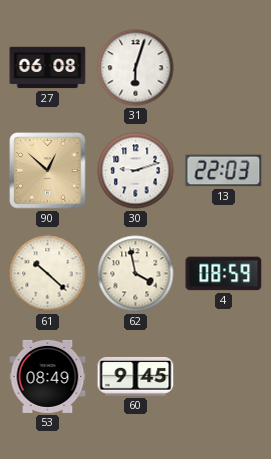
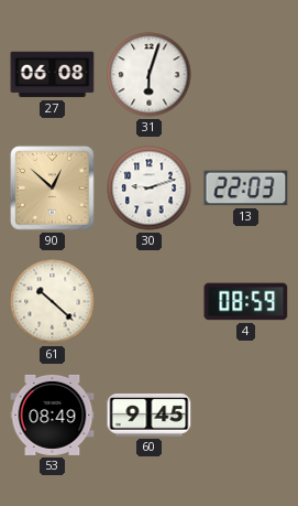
62: 3:58 -> none (136, 274)
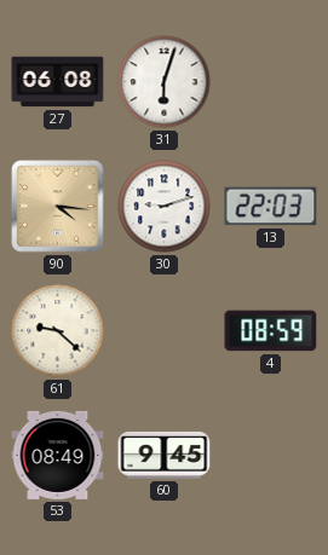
90: 12:52 -> 4:16 (58, 207)
61: 10:22 -> 9:22 (58, 331)
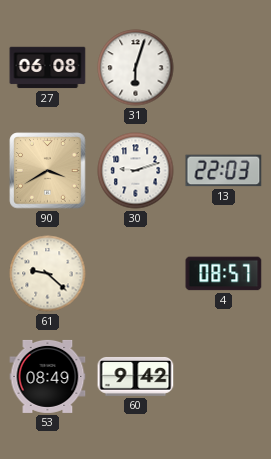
90: 4:16 -> 3:40 (48, 171)
4: 08:59 -> 08:57 (224, 274)
60: 9:45 -> 9:42 (136, 376)
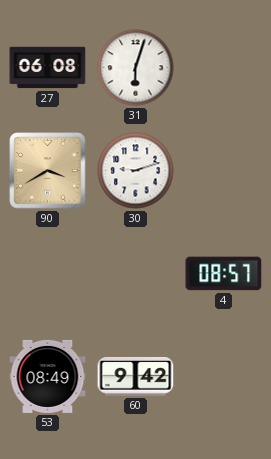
13: 22:03 -> none (224, 171)
61: 9:22 -> none (48, 274)
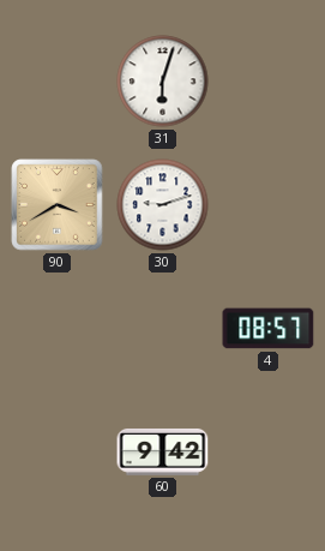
27: 06:08 -> none (48, 68)
53: 08:49 -> none (48, 376)
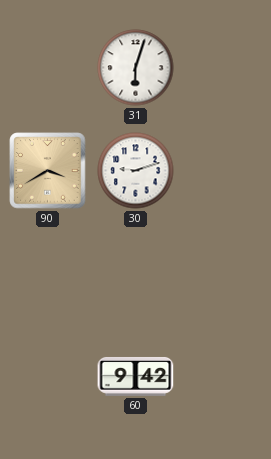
4: 08:57 -> none (269, 329)
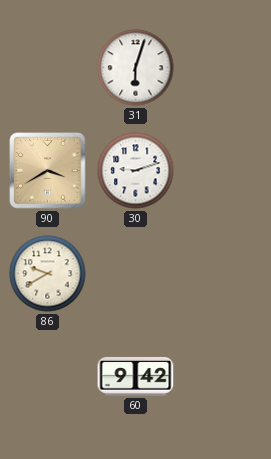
86: none -> 9:40 (48, 274)
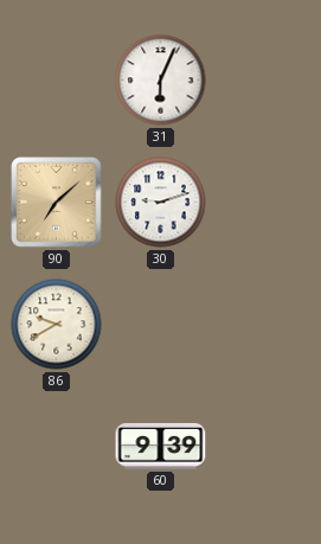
31: 6:03 -> 6:04 (161, 81)
90: 3:40 -> 7:08 (57, 203)
60: 9:42 -> 9:39 (161, 446)
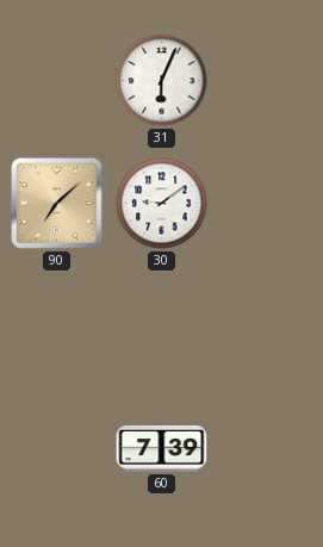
30: 9:12 -> 9:09 (162, 204)
86: 9:40 -> none (57, 325)
60: 9:39 -> 7:39 (162, 448)
